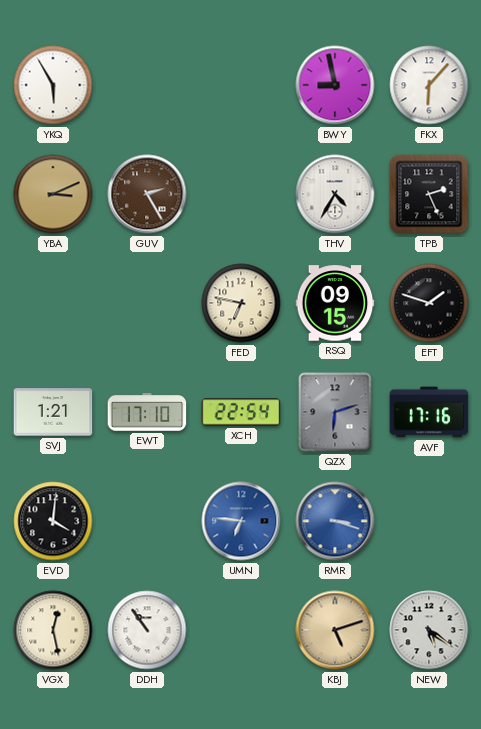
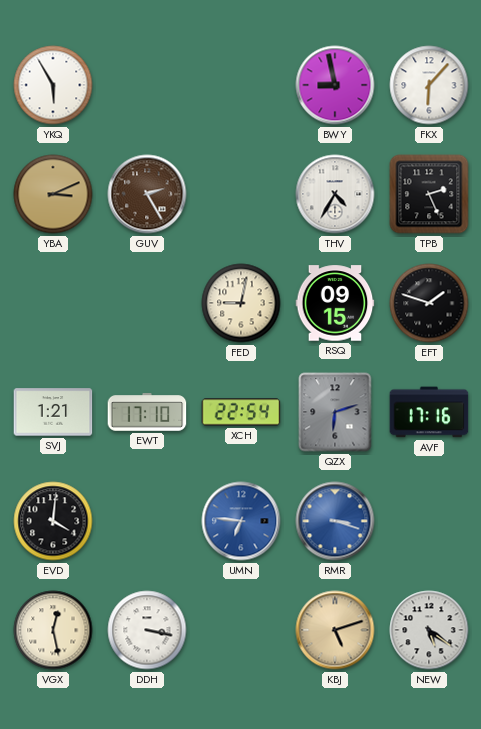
FED: 6:47 -> 9:02 (241, 303)
DDH: 10:54 -> 3:17 (147, 630)
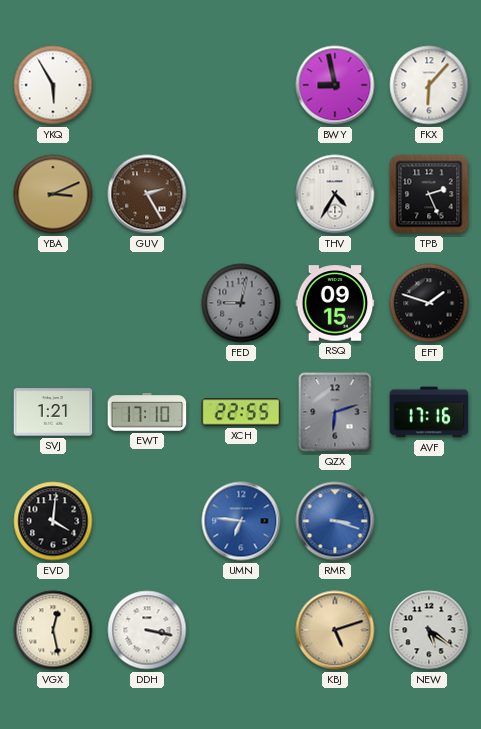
FED dial: cream -> grey (241, 303)
XCH: 22:54 -> 22:55 (241, 412)
